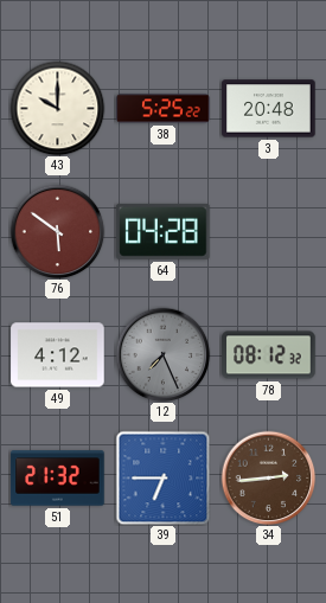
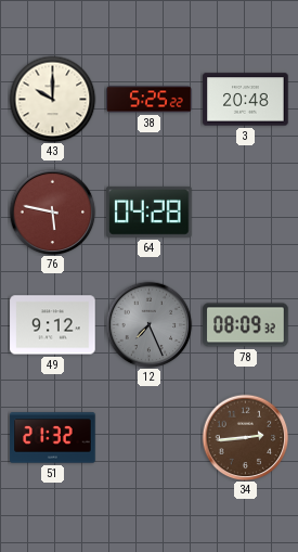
76: 5:51 -> 5:47 (52, 211)
49: 4:12 -> 9:12 (53, 325)
78: 08:12 -> 08:09 (246, 325)
39: 6:45 -> none (162, 477)
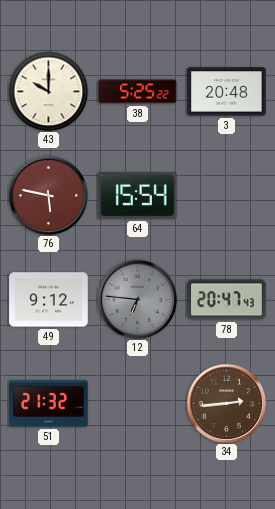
64: 04:28 -> 15:54 (138, 195)
12: 7:26 -> 6:46 (137, 299)
78: 08:09 -> 20:47 (227, 300)
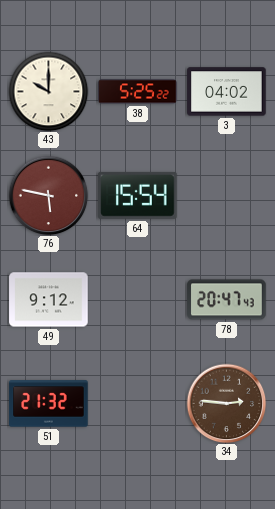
3: 20:48 -> 04:02 (227, 92)
12: 6:46 -> none (137, 299)
34: 2:44 -> 2:46 (226, 403)
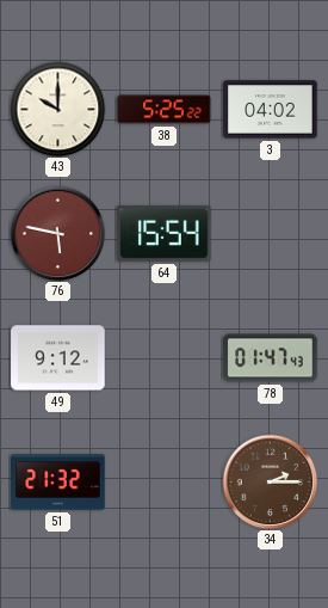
78: 20:47 -> 01:47 (271, 358)
34: 2:46 -> 2:15 (270, 481)
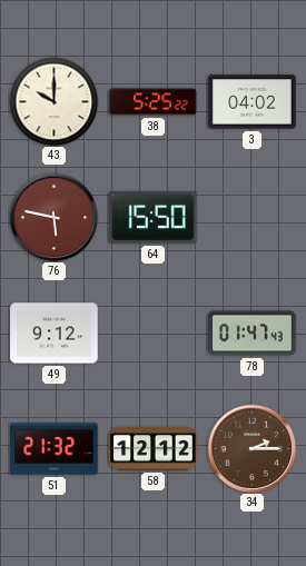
64: 15:54 -> 15:50 (154, 217)
58: none -> 12:12 (154, 449)
